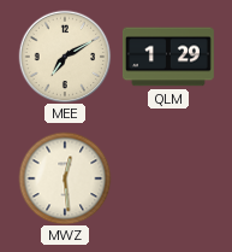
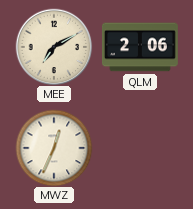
QLM: 1:29 -> 2:06 (140, 47)
MWZ: 12:29 -> 12:34 (54, 148)
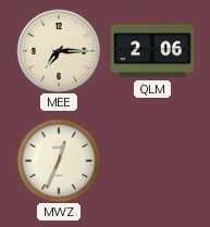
MEE: 7:10 -> 7:15 (59, 51)
